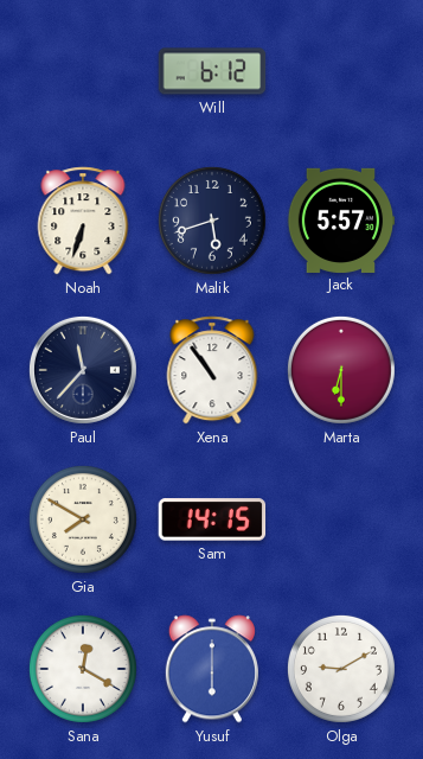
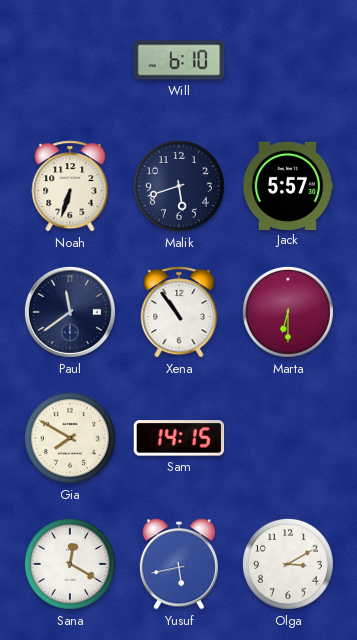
Will: 6:12 -> 6:10 (179, 60)
Paul: 11:37 -> 11:39 (70, 312)
Yusuf: 6:00 -> 5:43 (179, 564)
Olga: 9:10 -> 3:10 (288, 564)
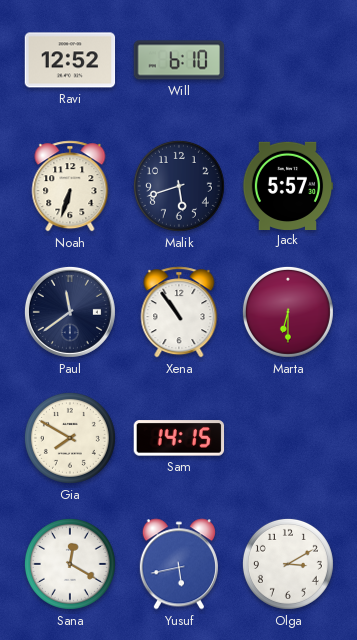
Ravi: none -> 12:52 (70, 60)
